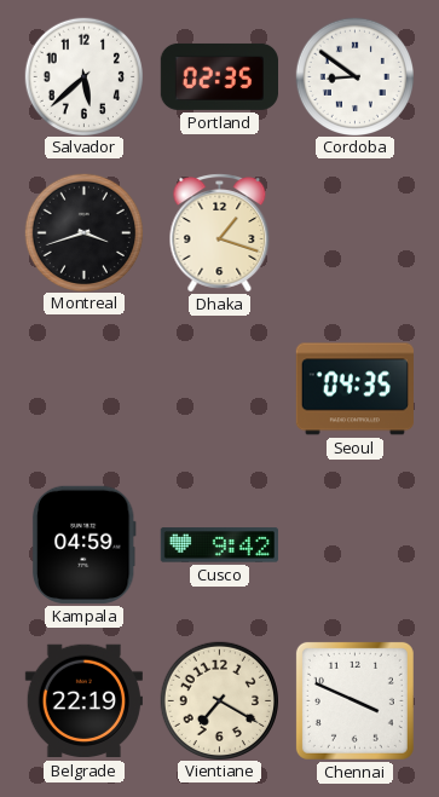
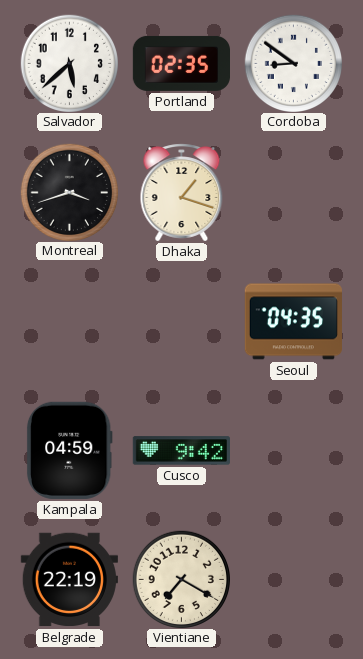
Chennai: 3:49 -> none (354, 700)
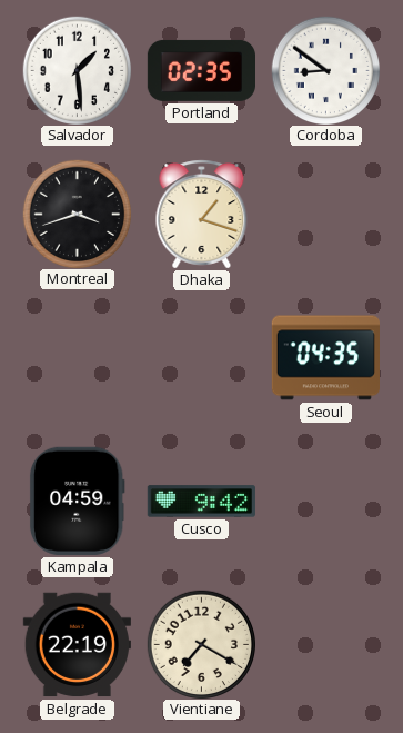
Salvador: 5:38 -> 1:29 (77, 70)
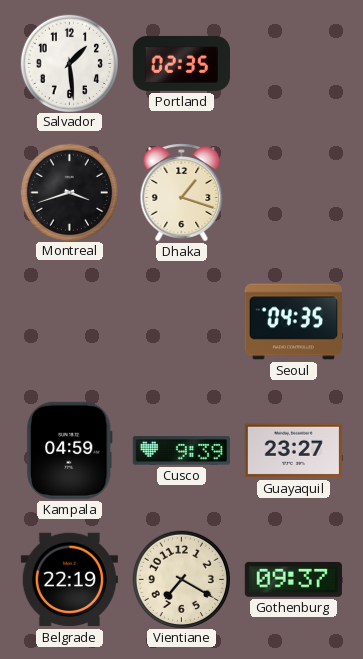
Cordoba: 8:51 -> none (325, 70)
Cusco: 9:42 -> 9:39 (181, 451)
Guayaquil: none -> 23:27 (293, 451)
Gothenburg: none -> 09:37 (293, 579)
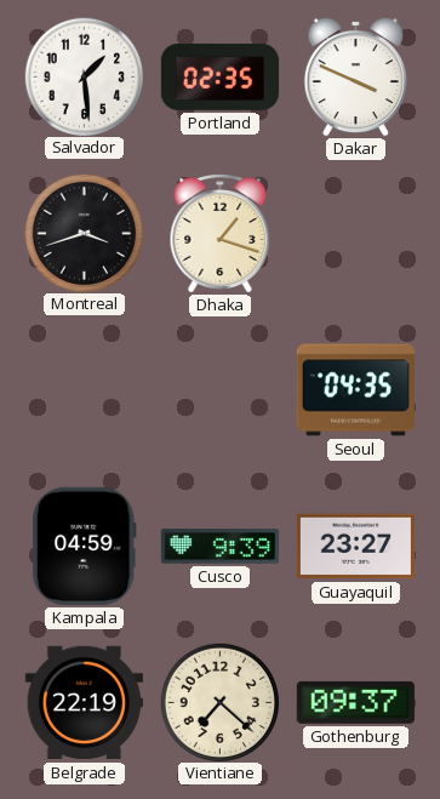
Dakar: none -> 3:49 (355, 76)
Vientiane: 7:20 -> 7:22 (219, 702)
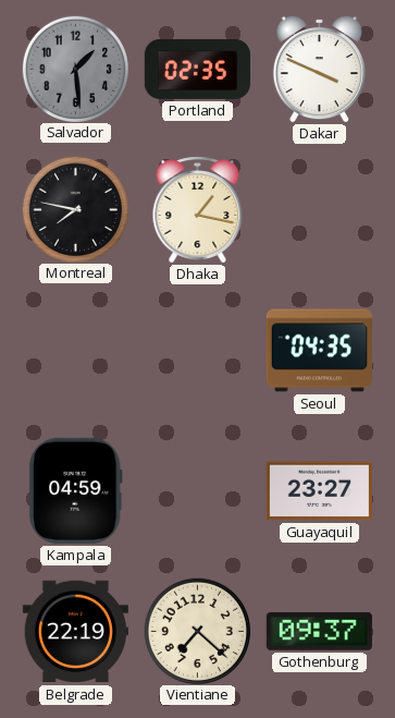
Salvador dial: white -> grey (75, 69)
Montreal: 3:42 -> 7:47 (75, 209)
Dhaka: 1:18 -> 1:17 (198, 210)
Cusco: 9:39 -> none (219, 547)
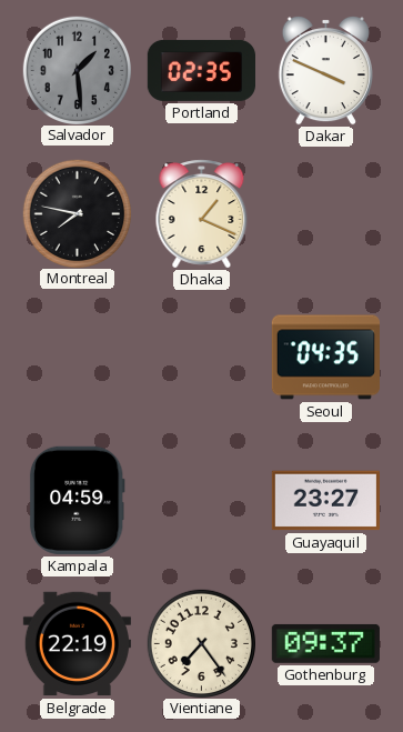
Dhaka: 1:17 -> 1:19 (202, 214)
Vientiane: 7:22 -> 7:24 (201, 643)
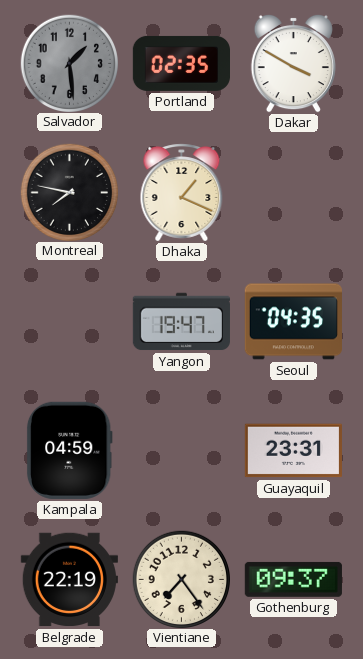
Dakar: 3:49 -> 3:50 (293, 63)
Yangon: none -> 19:47 (181, 322)
Guayaquil: 23:27 -> 23:31 (293, 451)
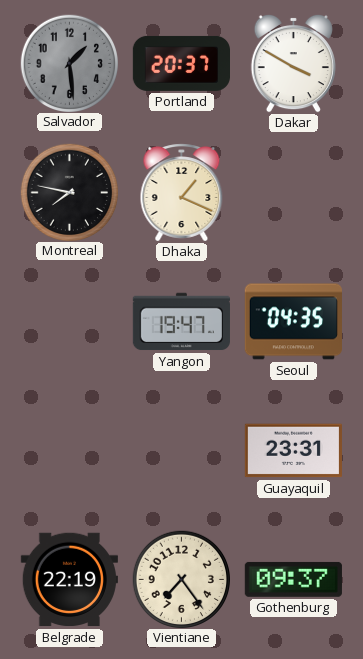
Portland: 02:35 -> 20:37 (181, 63)
Kampala: 04:59 -> none (69, 450)
